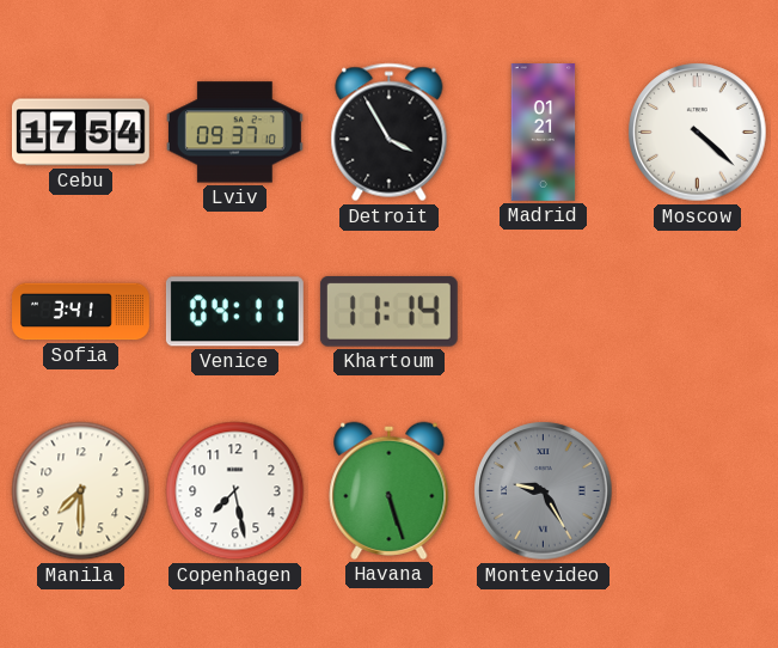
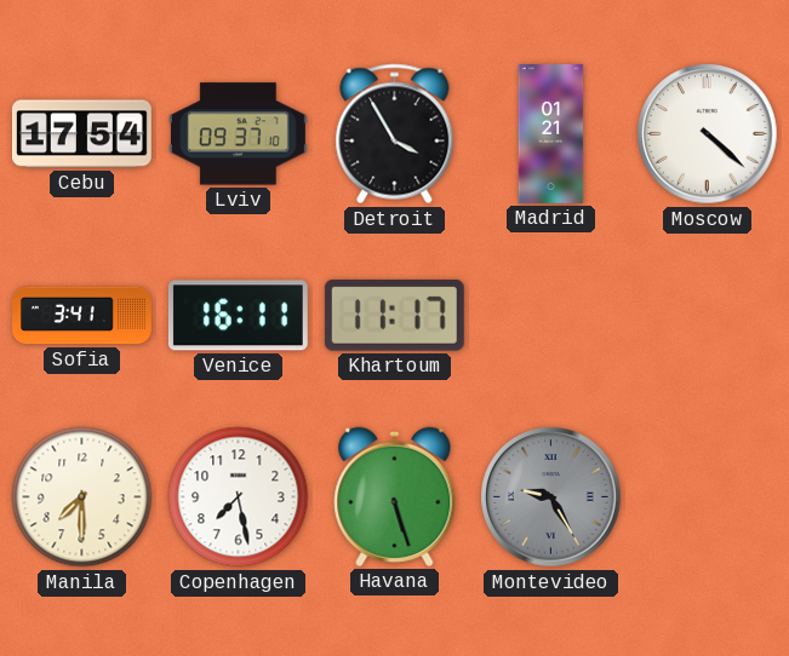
Venice: 04:11 -> 16:11 (238, 316)
Khartoum: 11:14 -> 11:17 (394, 315)
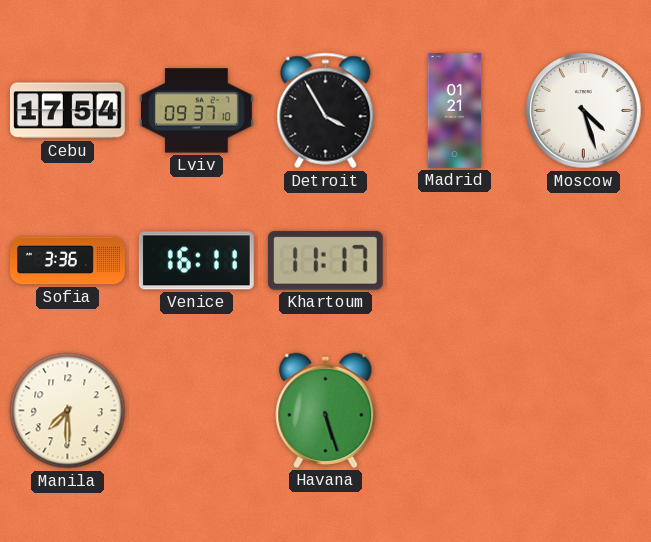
Moscow: 4:22 -> 4:27 (584, 111)
Sofia: 3:41 -> 3:36 (68, 261)
Copenhagen: 7:28 -> none (239, 497)
Montevideo: 9:25 -> none (551, 497)
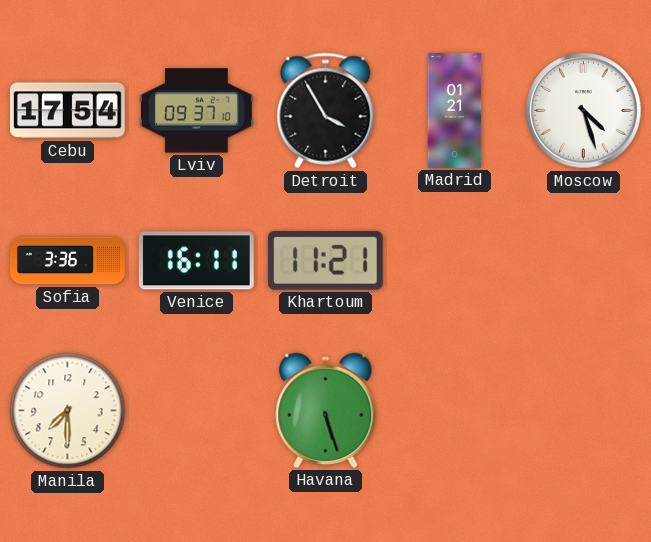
Khartoum: 11:17 -> 11:21 (325, 260)
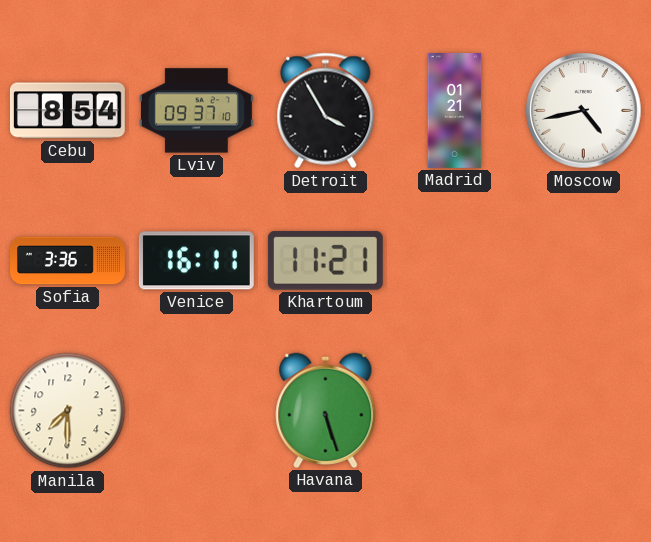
Cebu: 17:54 -> 8:54 (67, 111)
Moscow: 4:27 -> 4:43 (584, 111)
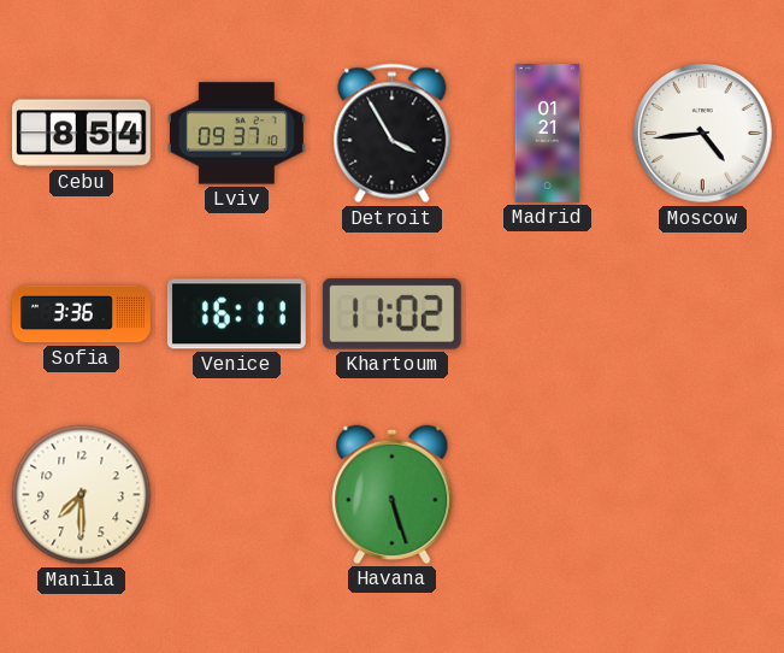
Moscow: 4:43 -> 4:44 (703, 134)
Khartoum: 11:21 -> 11:02 (391, 313)
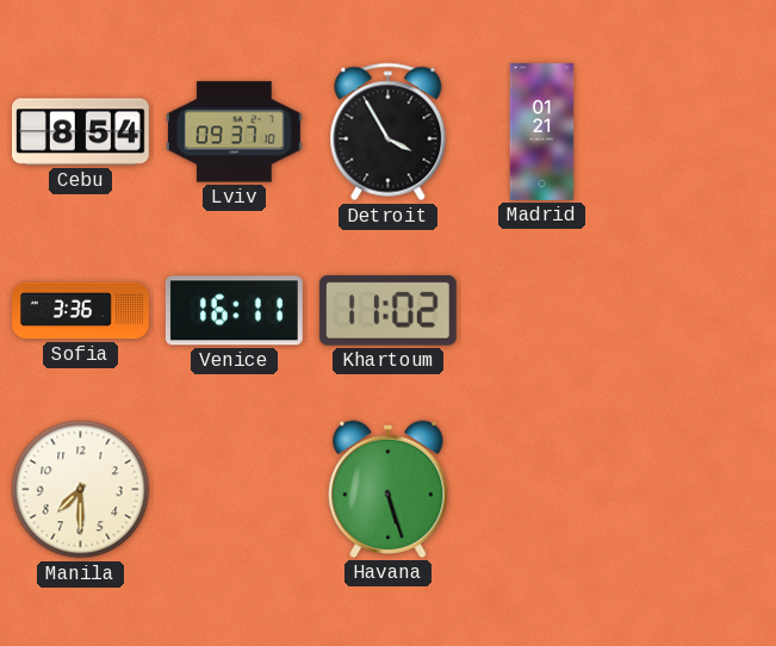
Moscow: 4:44 -> none (703, 134)
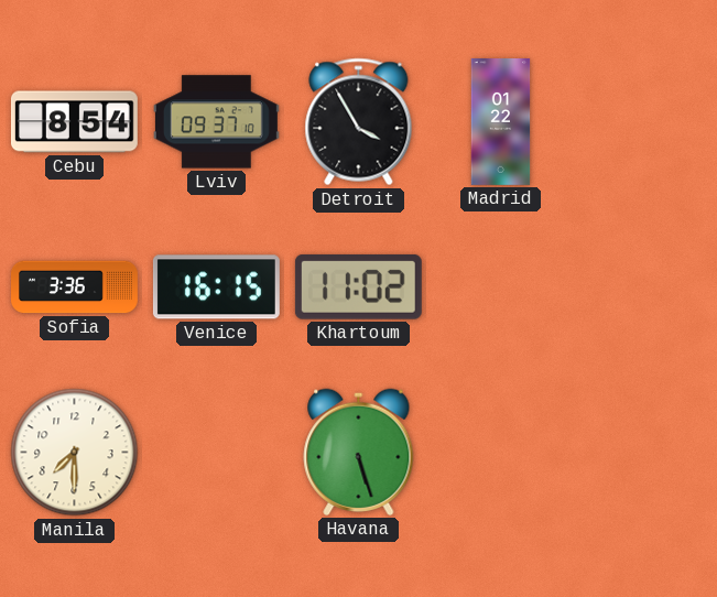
Madrid: 01:21 -> 01:22 (501, 122)
Venice: 16:11 -> 16:15 (216, 287)
